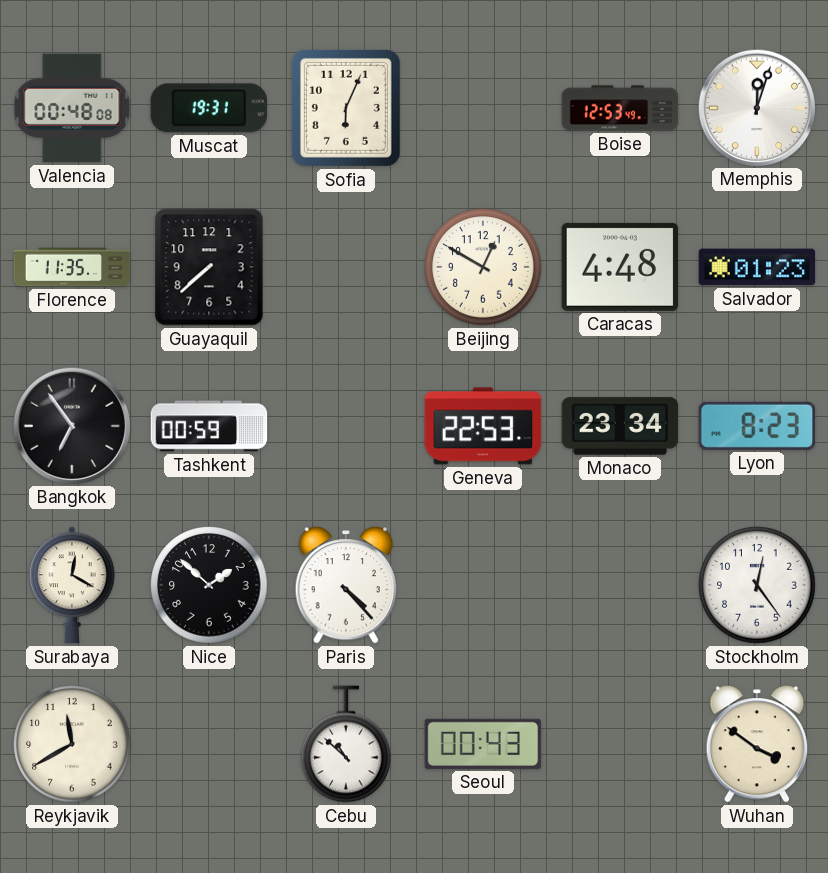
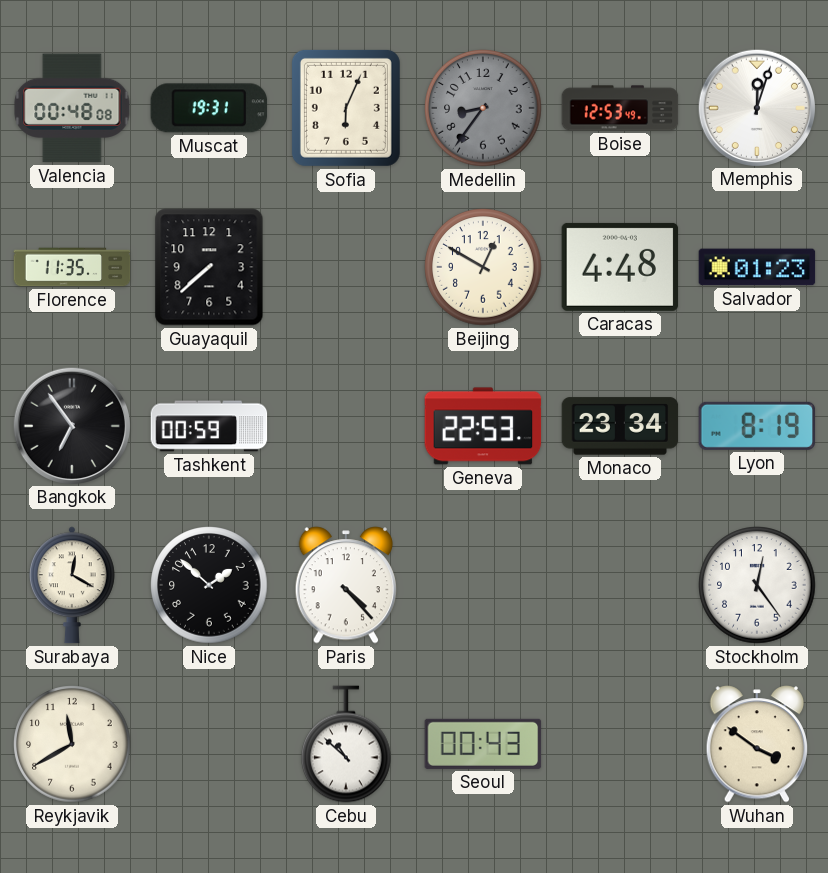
Medellin: none -> 8:36 (483, 108)
Lyon: 8:23 -> 8:19 (757, 426)
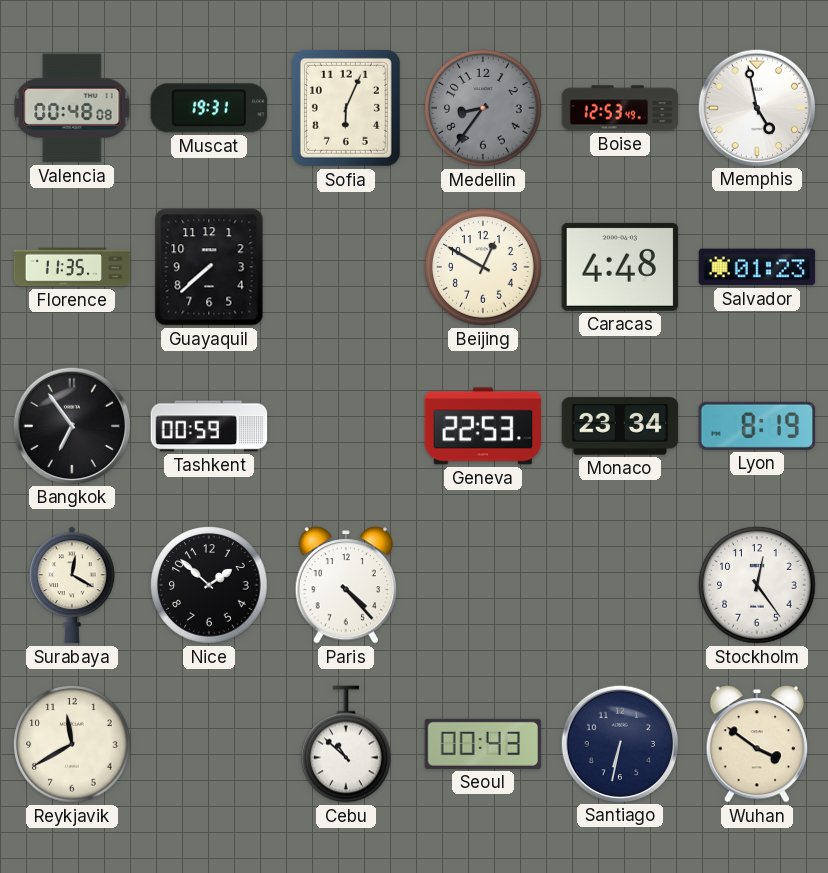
Memphis: 12:03 -> 4:58 (756, 107)
Santiago: none -> 6:32 (619, 743)
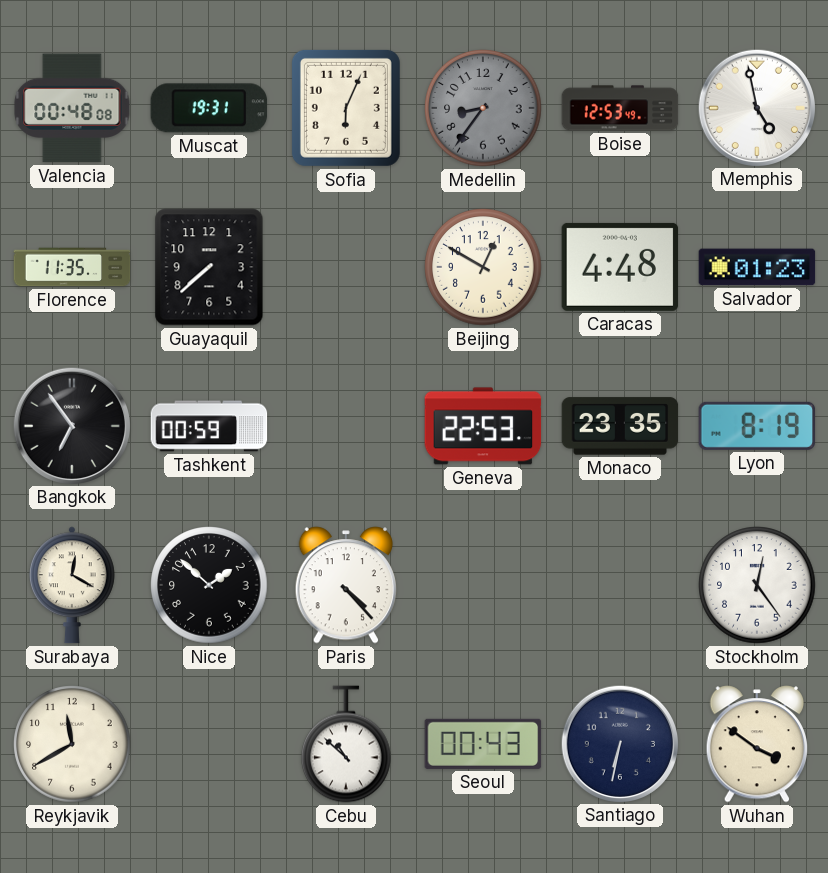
Monaco: 23:34 -> 23:35 (620, 426)
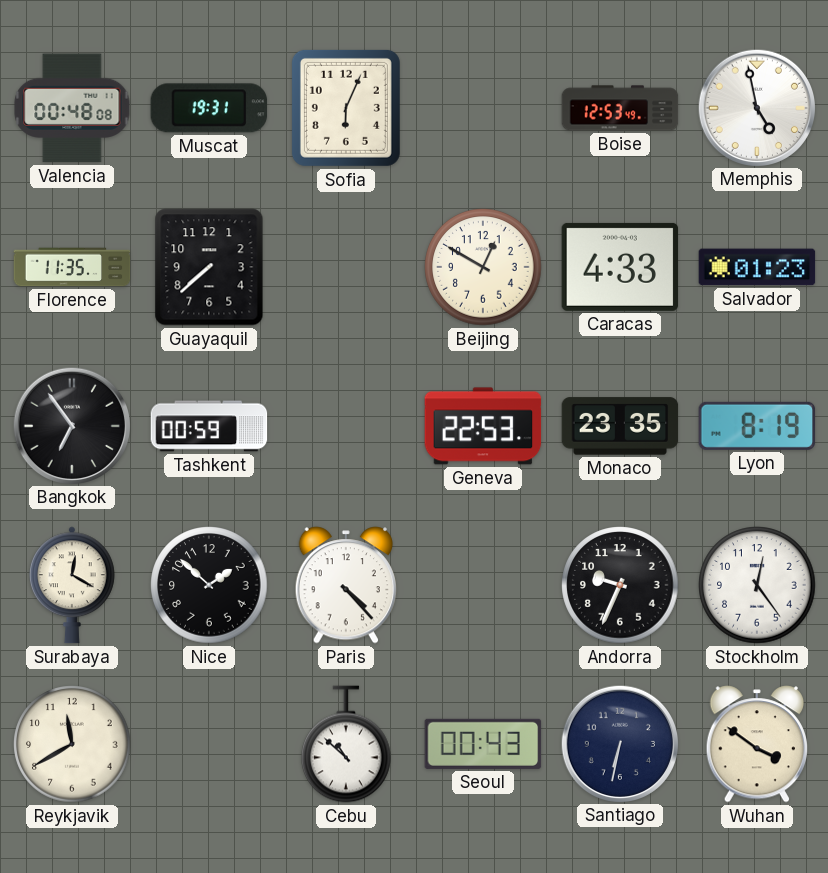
Medellin: 8:36 -> none (483, 108)
Caracas: 4:48 -> 4:33 (620, 267)
Andorra: none -> 9:34 (620, 585)
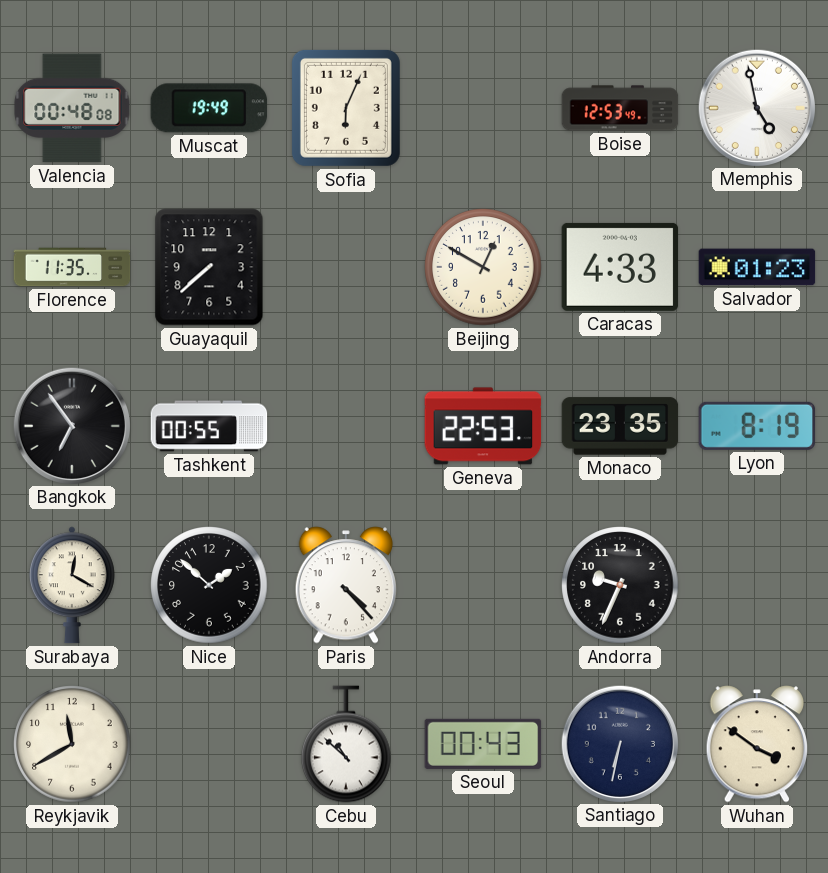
Muscat: 19:31 -> 19:49 (209, 108)
Tashkent: 00:59 -> 00:55 (209, 426)
Stockholm: 12:24 -> none (757, 585)
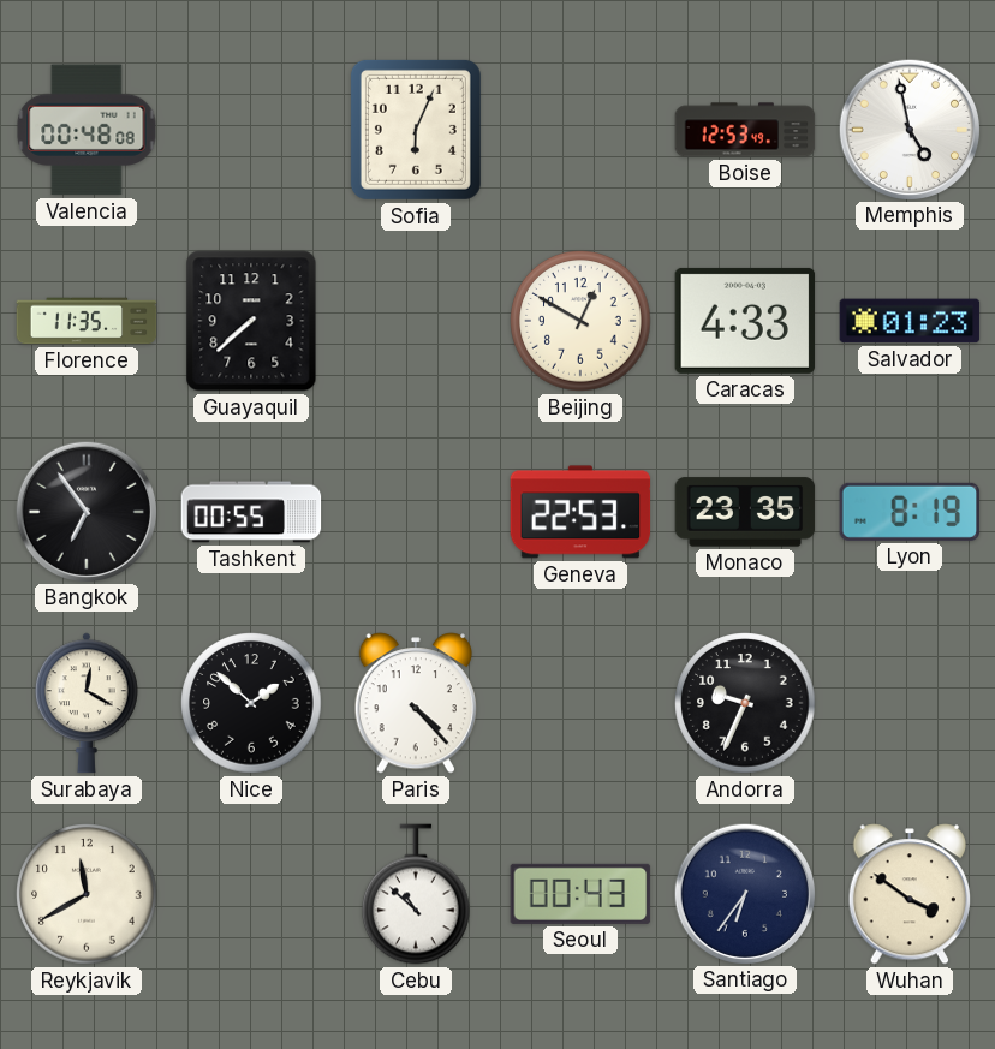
Muscat: 19:49 -> none (209, 108)
Santiago: 6:32 -> 6:36 (744, 893)
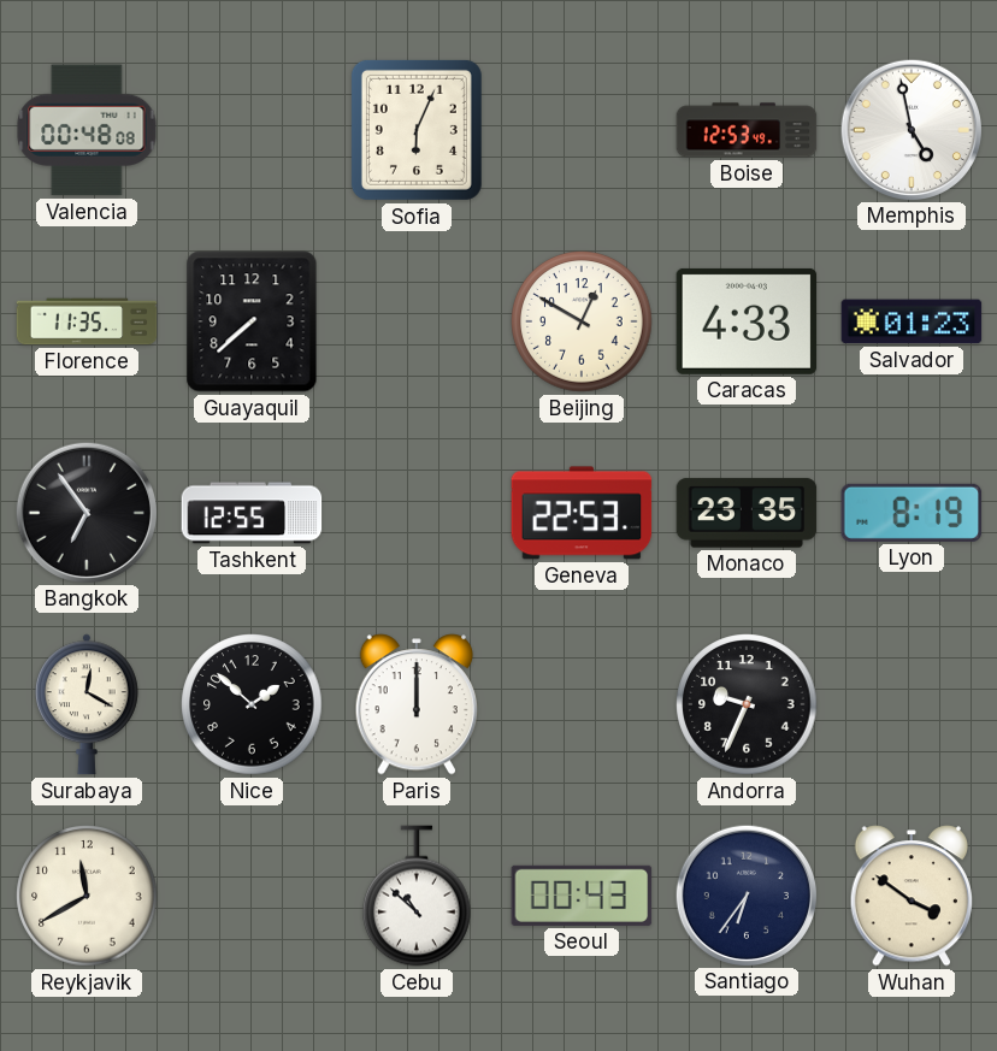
Tashkent: 00:55 -> 12:55 (252, 513)
Paris: 4:23 -> 12:00 (415, 704)
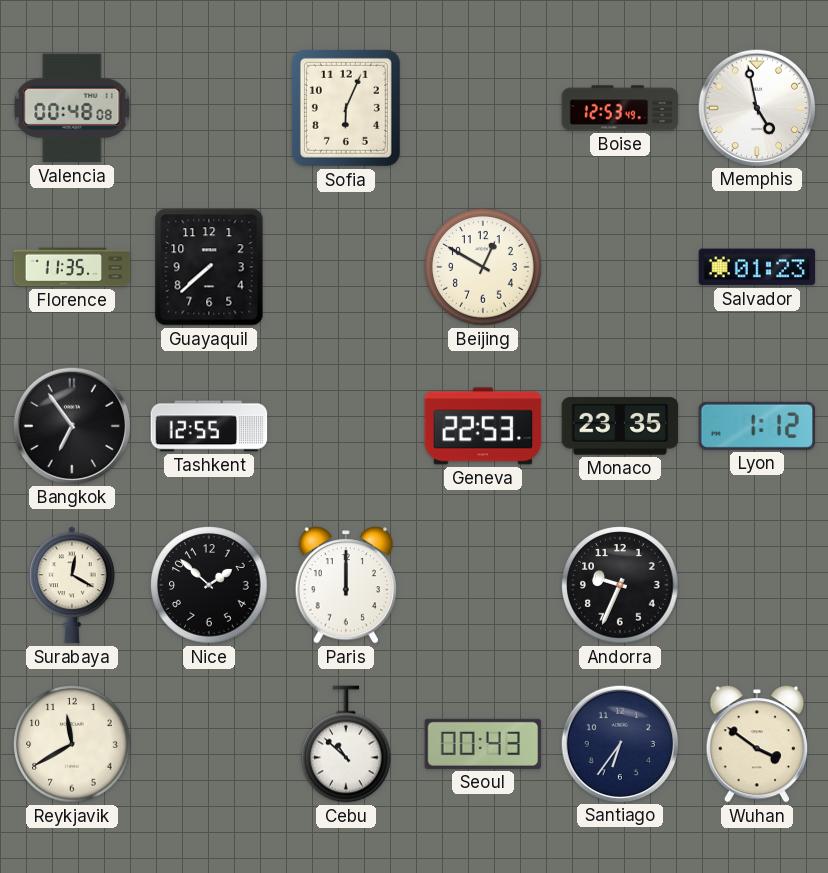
Caracas: 4:33 -> none (747, 321)
Lyon: 8:19 -> 1:12 (757, 426)
